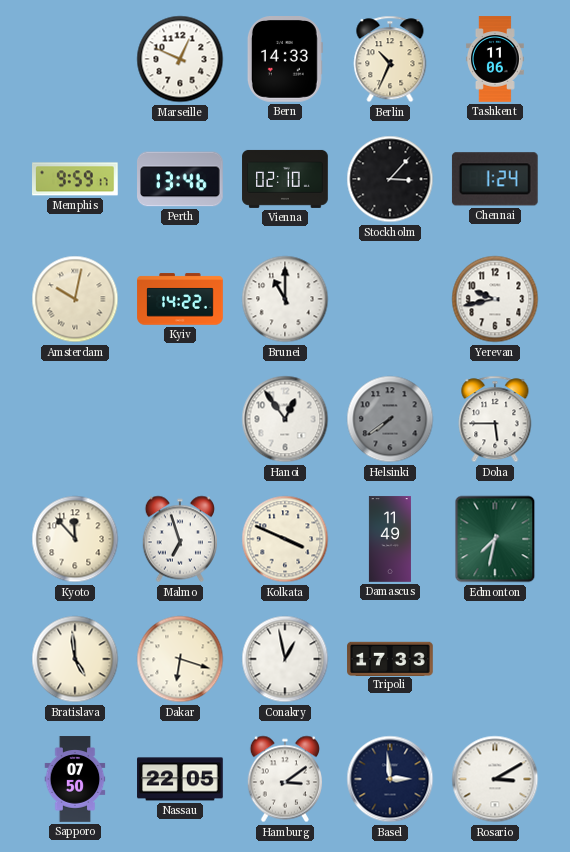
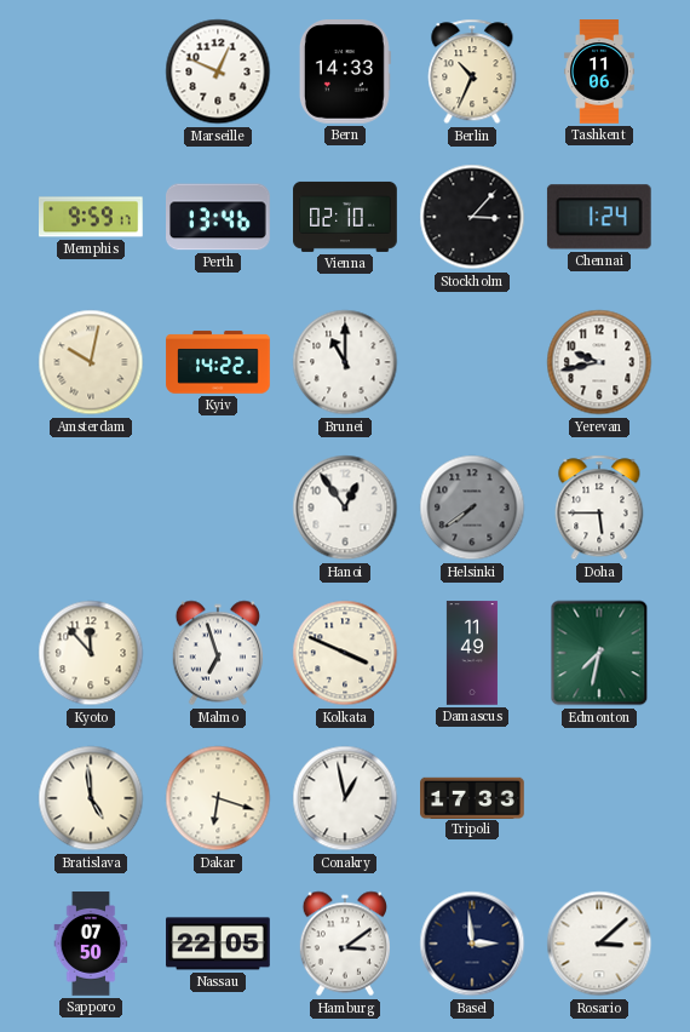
Rosario: 3:10 -> 3:08 (599, 944)
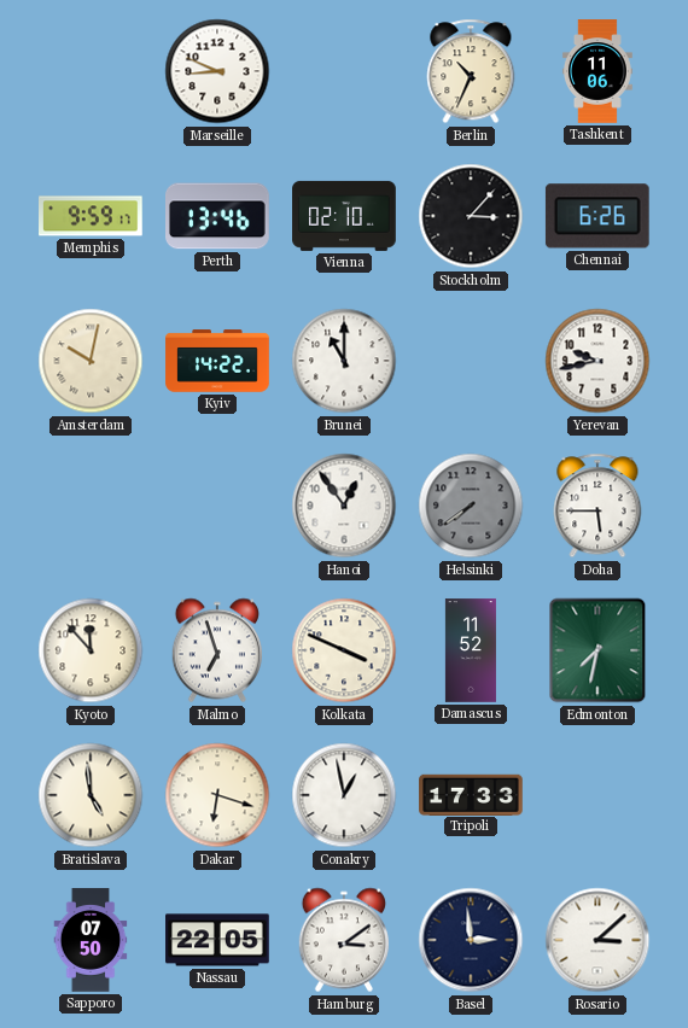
Marseille: 12:49 -> 8:49 (217, 71)
Bern: 14:33 -> none (345, 71)
Chennai: 1:24 -> 6:26 (597, 216)
Damascus: 11:49 -> 11:52 (471, 650)
